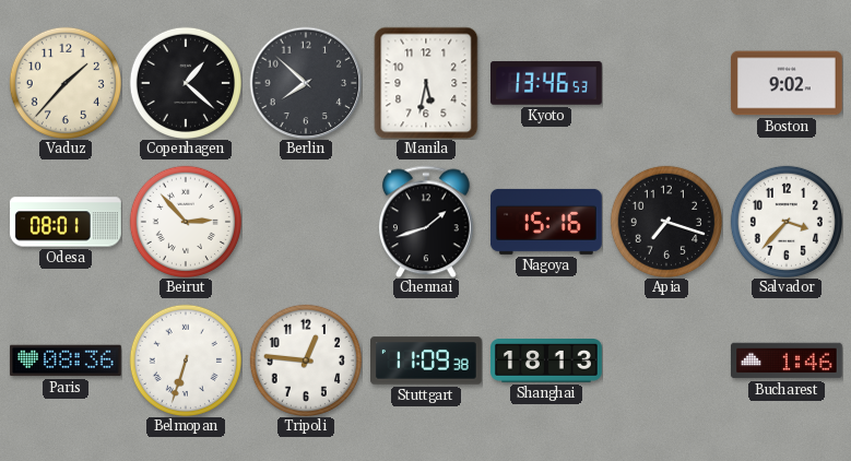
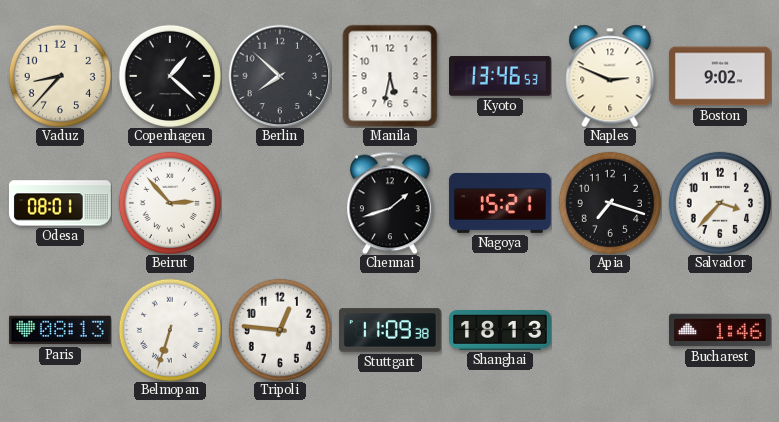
Vaduz: 1:37 -> 8:37 (60, 76)
Naples: none -> 2:49 (610, 76)
Nagoya: 15:16 -> 15:21 (500, 203)
Paris: 08:36 -> 08:13 (60, 330)
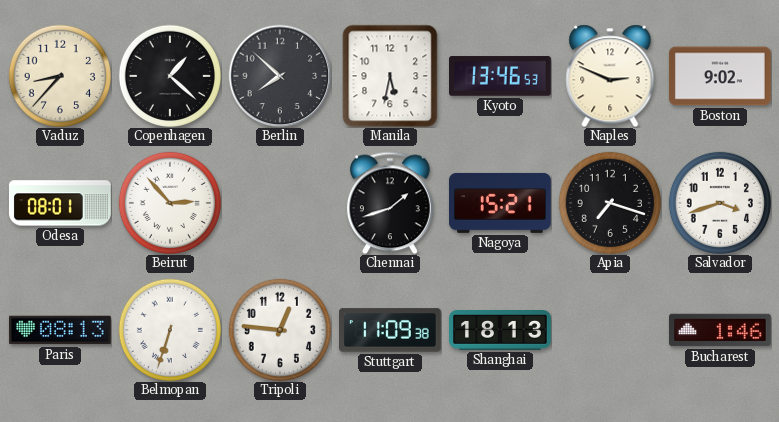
Salvador: 3:37 -> 3:42 (720, 203)
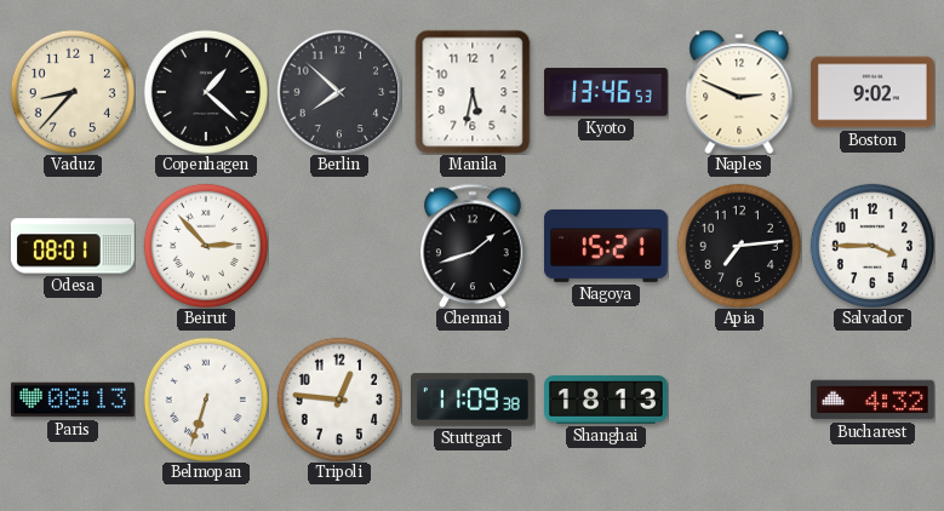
Apia: 7:18 -> 7:14 (739, 246)
Salvador: 3:42 -> 3:45 (873, 246)
Bucharest: 1:46 -> 4:32 (874, 400)
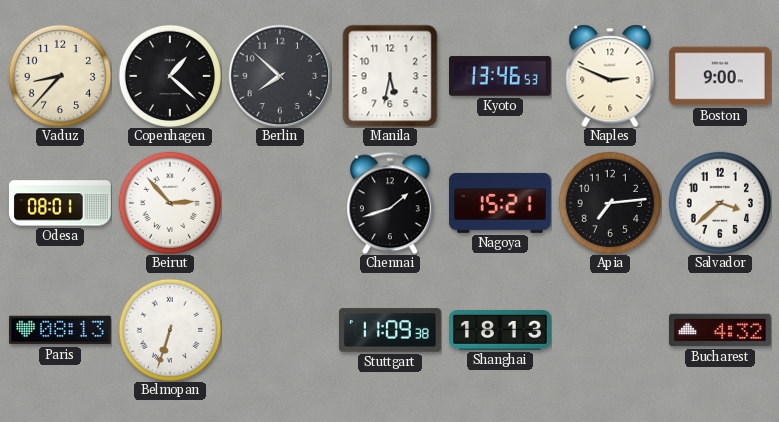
Boston: 9:02 -> 9:00 (720, 76)
Salvador: 3:45 -> 3:38 (720, 203)
Tripoli: 12:46 -> none (339, 400)
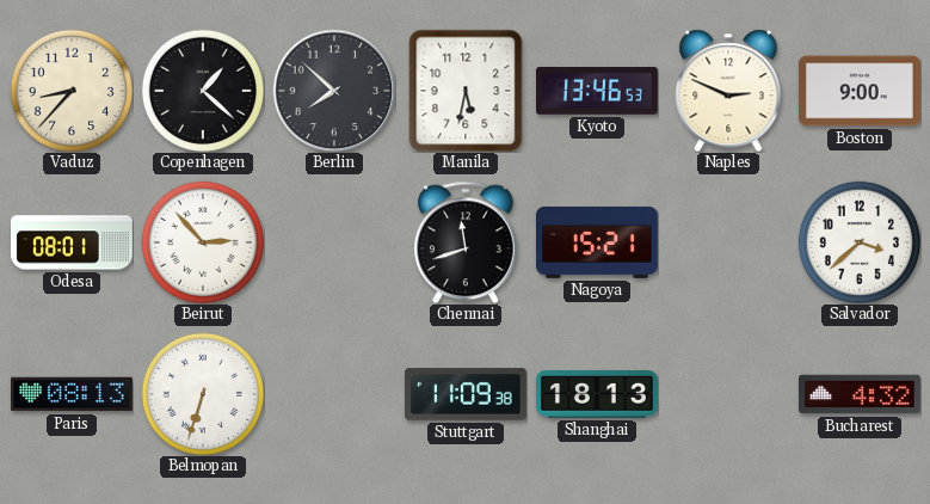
Chennai: 1:42 -> 11:42 (466, 242)
Apia: 7:14 -> none (610, 203)
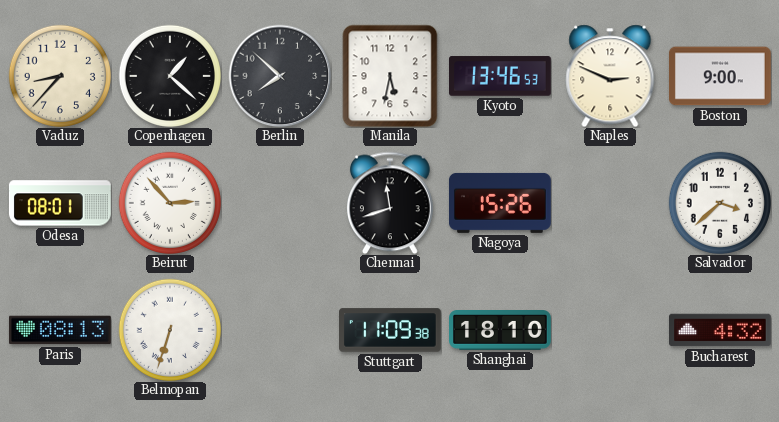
Nagoya: 15:21 -> 15:26 (500, 203)
Shanghai: 18:13 -> 18:10 (501, 331)
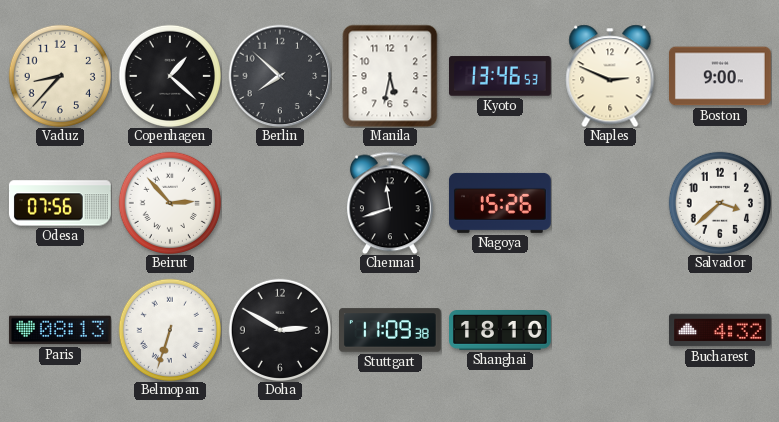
Odesa: 08:01 -> 07:56 (60, 203)
Doha: none -> 2:50 (280, 330)
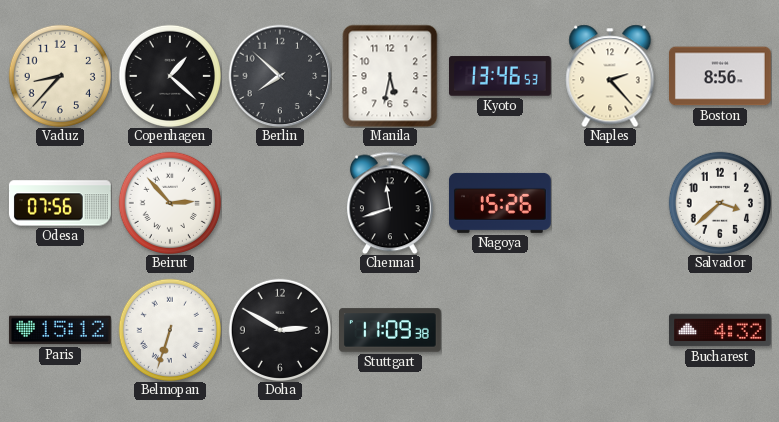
Naples: 2:49 -> 2:23 (610, 76)
Boston: 9:00 -> 8:56 (720, 76)
Paris: 08:13 -> 15:12 (60, 330)
Shanghai: 18:10 -> none (501, 331)
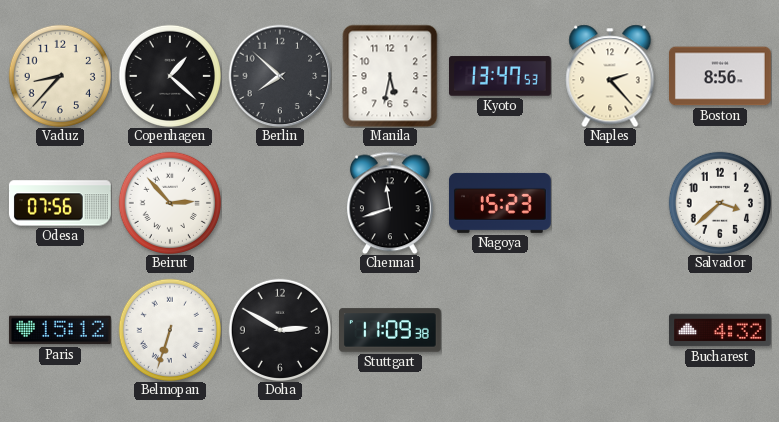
Kyoto: 13:46 -> 13:47 (501, 76)
Nagoya: 15:26 -> 15:23 (500, 203)
